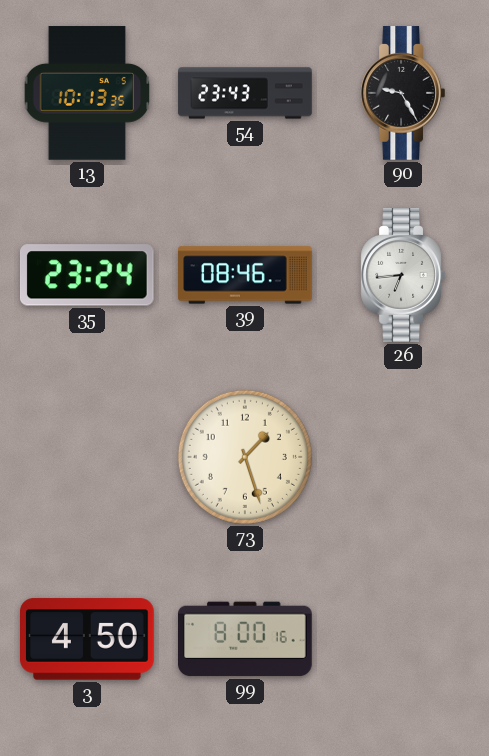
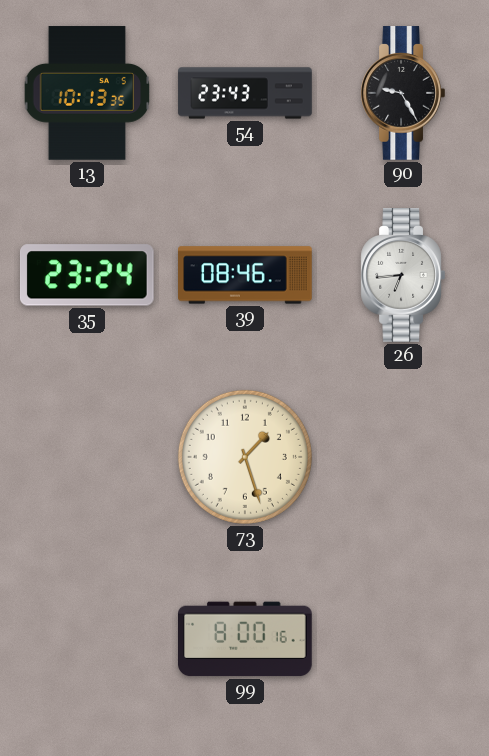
3: 4:50 -> none (88, 639)
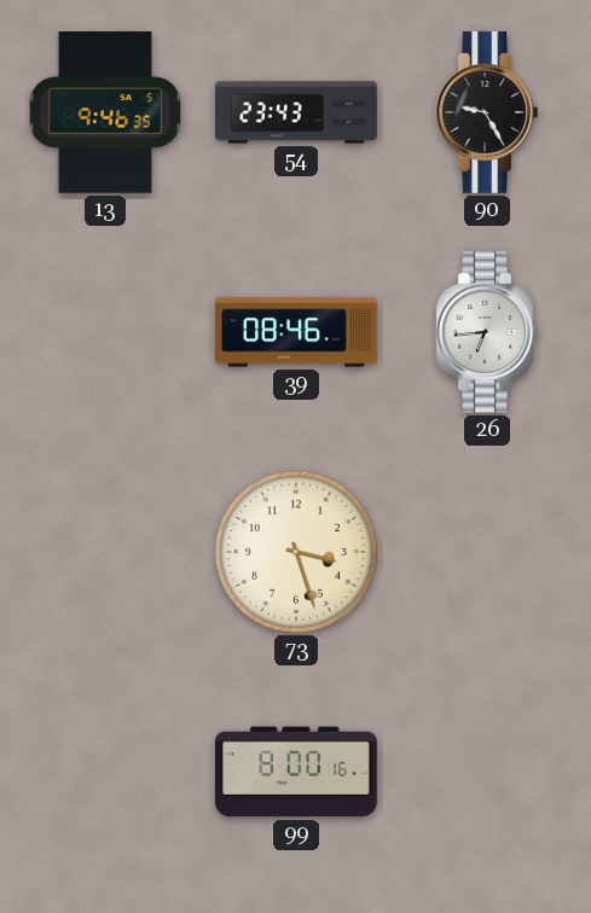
13: 10:13 -> 9:46 (105, 112)
35: 23:24 -> none (87, 275)
73: 1:27 -> 3:27 (296, 552)
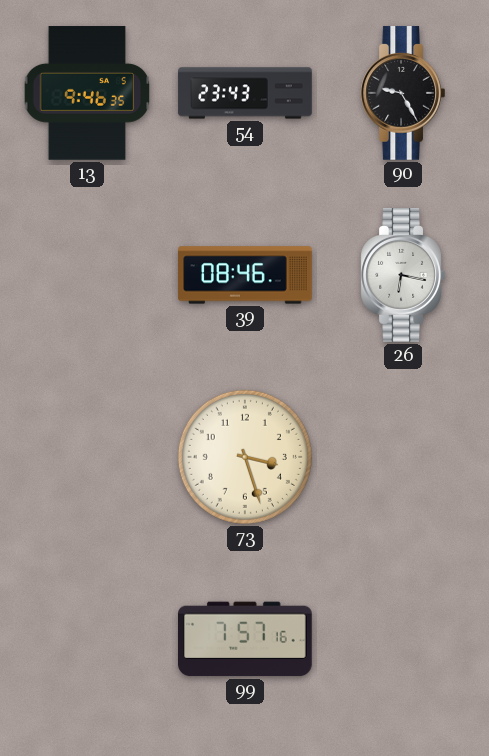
26: 6:44 -> 6:17 (403, 275)
99: 8:00 -> 7:57 (246, 639)
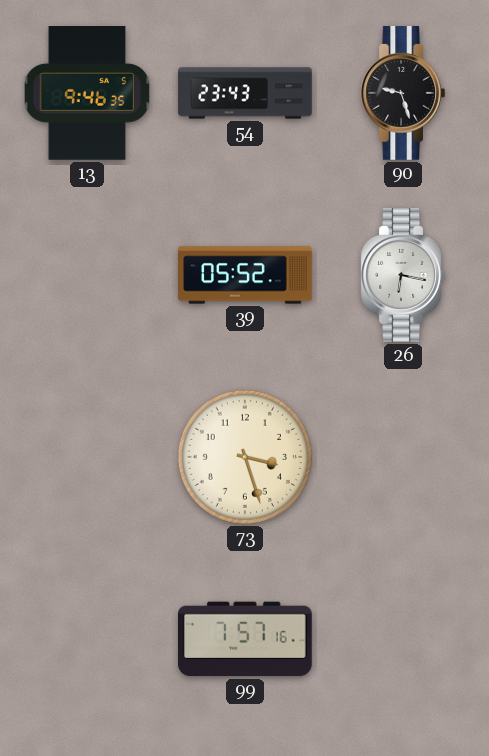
90: 9:25 -> 9:27 (403, 93)
39: 08:46 -> 05:52 (245, 275)
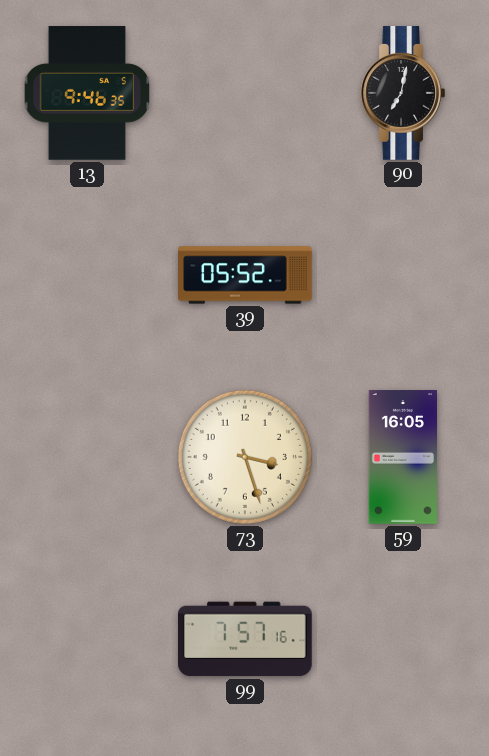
54: 23:43 -> none (245, 93)
90: 9:27 -> 7:02 (403, 93)
26: 6:17 -> none (403, 275)
59: none -> 16:05 (402, 457)
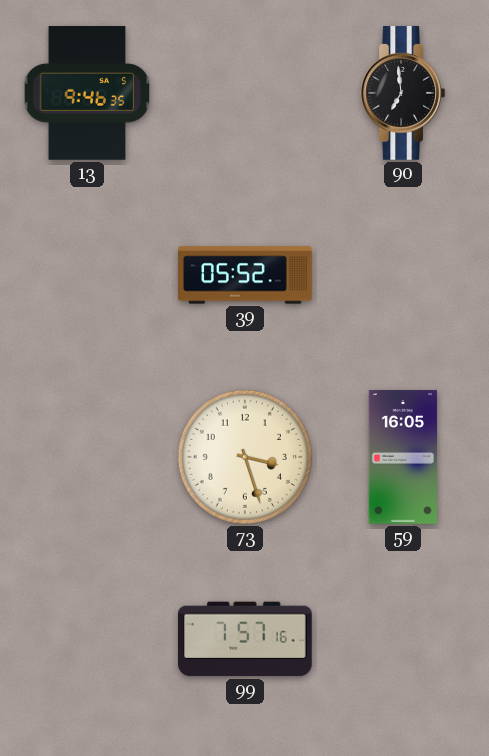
90: 7:02 -> 6:59 (403, 93)
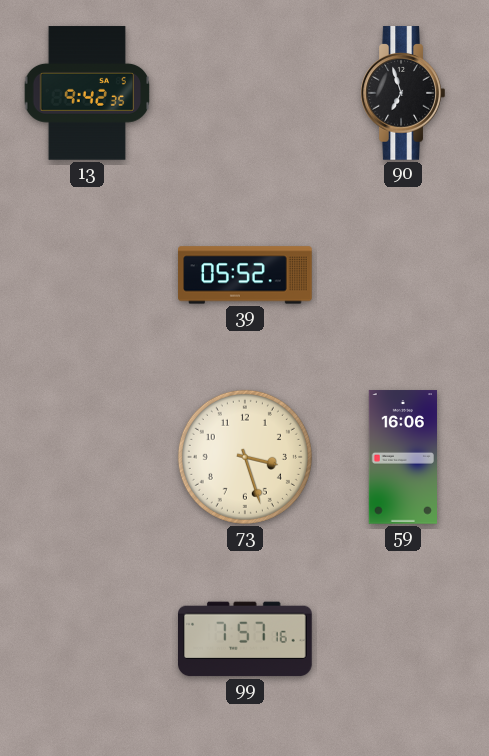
13: 9:46 -> 9:42 (87, 93)
90: 6:59 -> 6:57 (403, 93)
59: 16:05 -> 16:06 (402, 457)
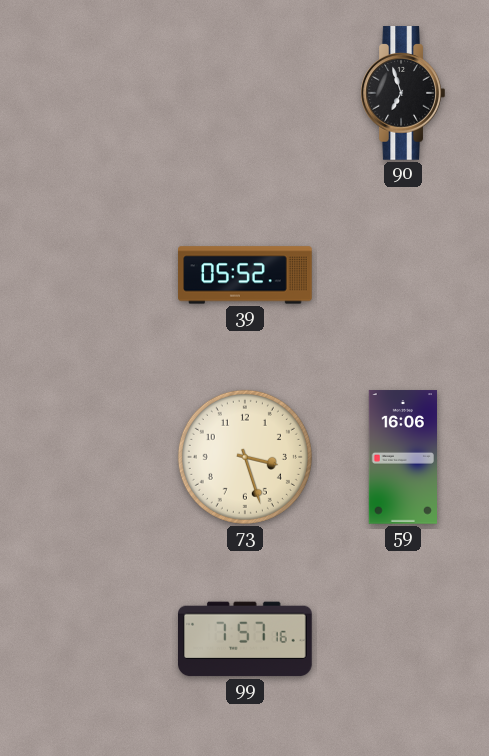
13: 9:42 -> none (87, 93)
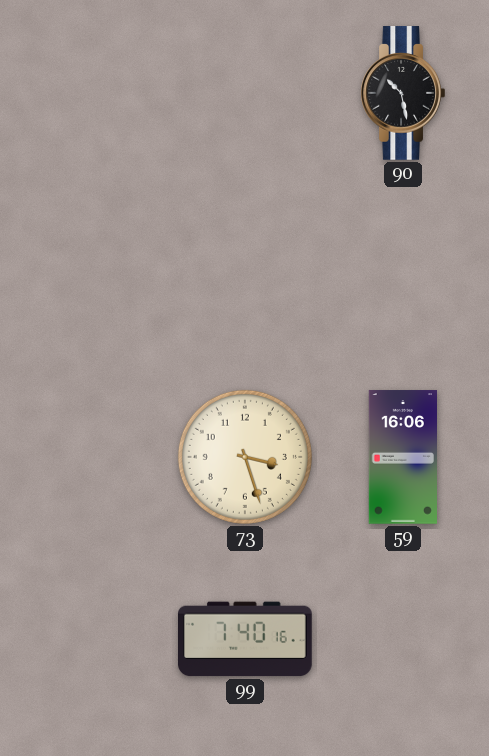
90: 6:57 -> 10:28 (403, 93)
39: 05:52 -> none (245, 275)
99: 7:57 -> 7:40 (246, 639)
